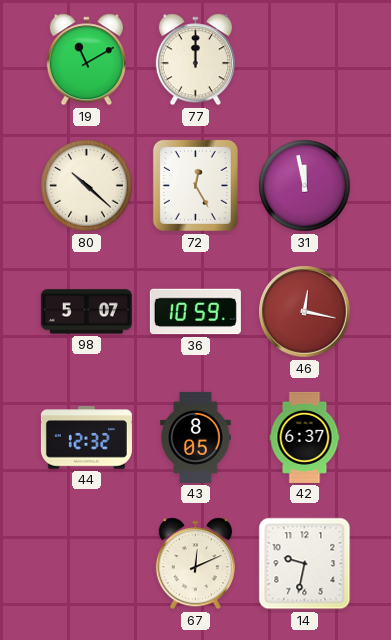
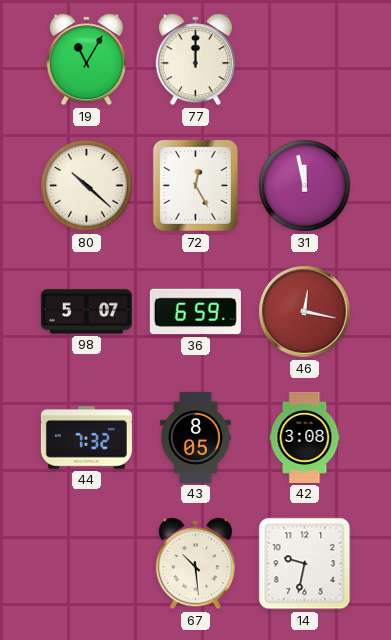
19: 11:10 -> 11:05 (86, 60)
36: 10:59 -> 6:59 (195, 312)
44: 12:32 -> 7:32 (86, 438)
42: 6:37 -> 3:08 (305, 437)
67: 12:11 -> 10:29 (195, 564)
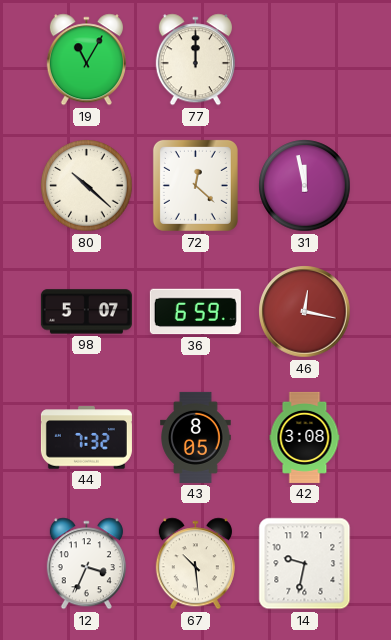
72: 12:25 -> 12:22 (195, 185)
12: none -> 3:34 (86, 564)
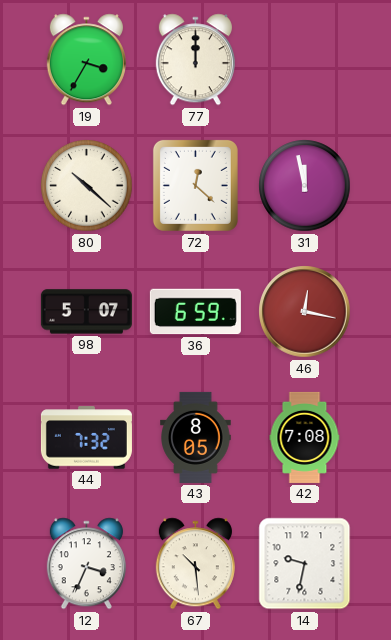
19: 11:05 -> 3:35 (86, 60)
42: 3:08 -> 7:08 (305, 437)
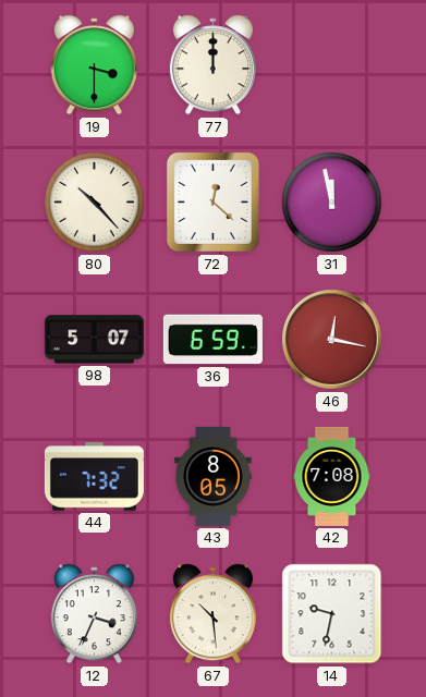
19: 3:35 -> 3:30 (94, 65)
80: 10:22 -> 10:23 (95, 203)
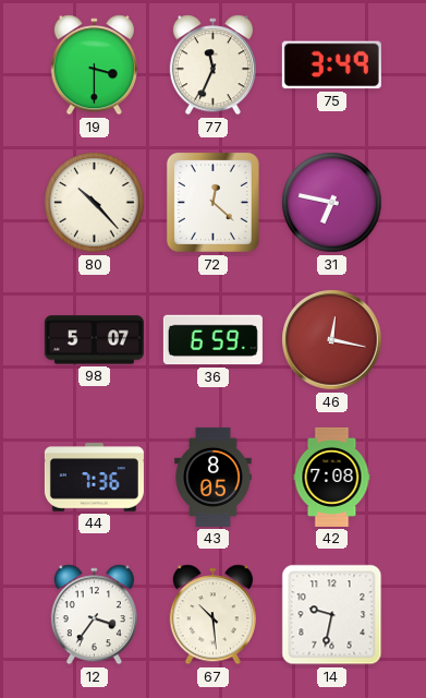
77: 12:00 -> 11:34 (212, 65)
75: none -> 3:49 (331, 65)
31: 11:58 -> 6:47 (332, 203)
44: 7:32 -> 7:36 (94, 478)
12: 3:34 -> 3:36 (94, 615)
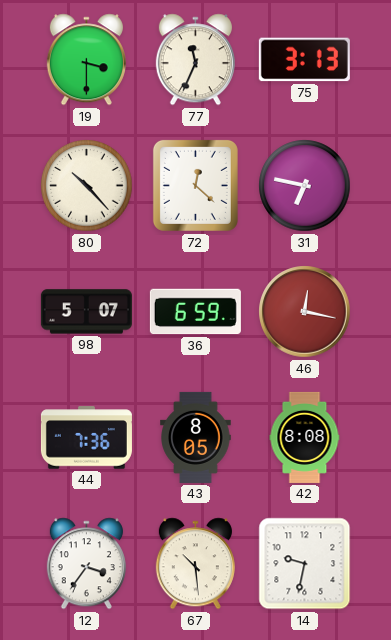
75: 3:49 -> 3:13 (304, 60)
42: 7:08 -> 8:08 (305, 437)
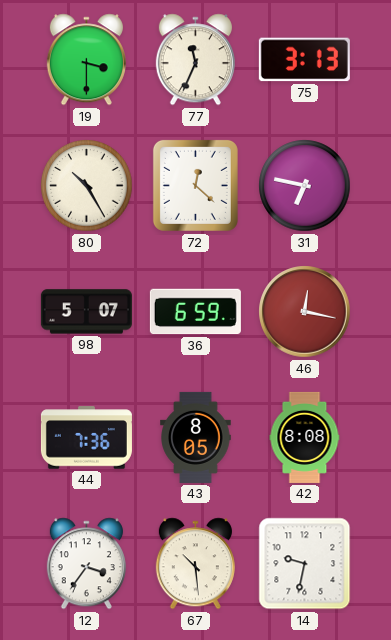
80: 10:23 -> 10:25 (87, 186)
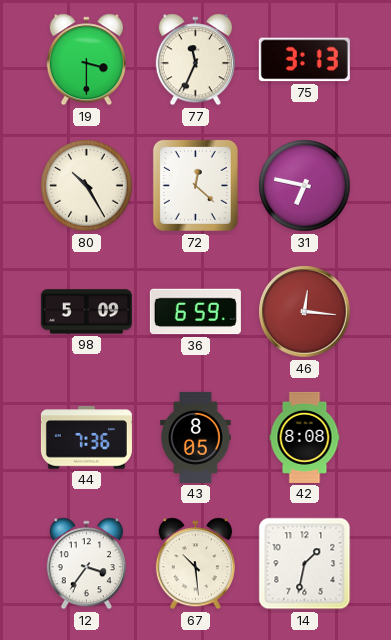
98: 5:07 -> 5:09 (86, 312)
46: 12:17 -> 12:16 (305, 312)
14: 9:32 -> 1:32 (305, 564)
